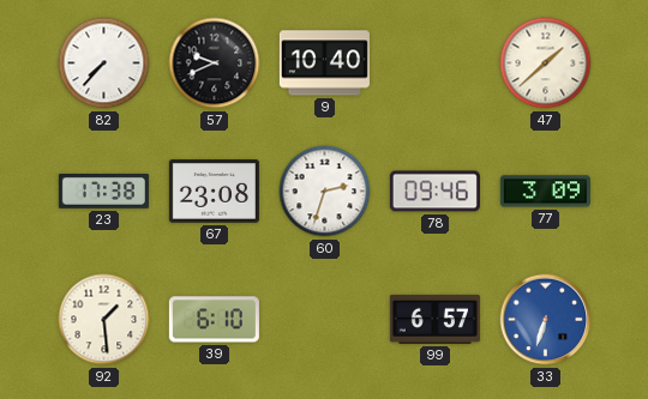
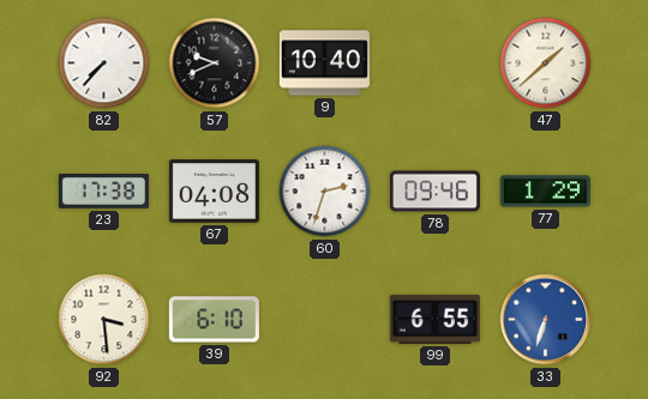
67: 23:08 -> 04:08 (214, 192)
77: 3:09 -> 1:29 (545, 192)
92: 1:29 -> 3:29 (104, 320)
99: 6:57 -> 6:55 (434, 319)
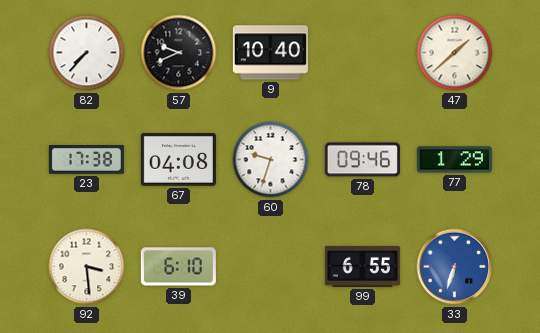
60: 2:33 -> 9:33 (271, 160)
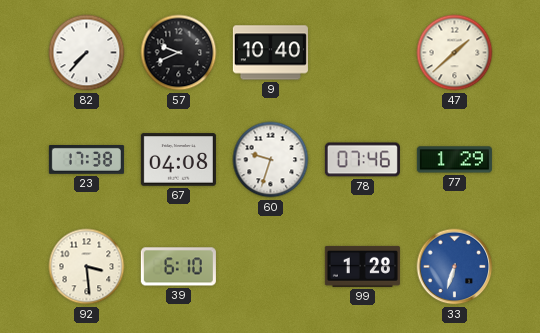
78: 09:46 -> 07:46 (362, 160)
99: 6:55 -> 1:28 (362, 266)
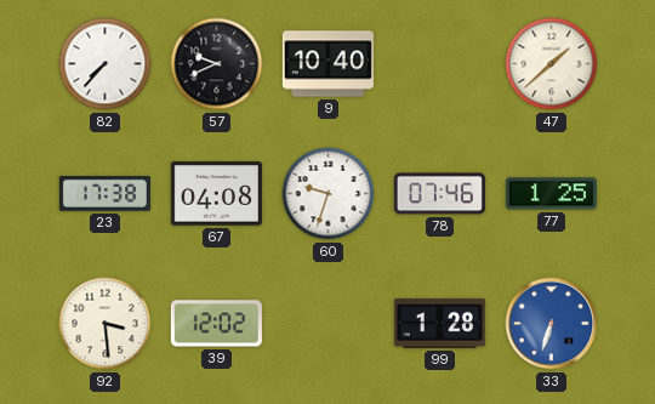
77: 1:29 -> 1:25 (551, 194)
39: 6:10 -> 12:02 (216, 324)
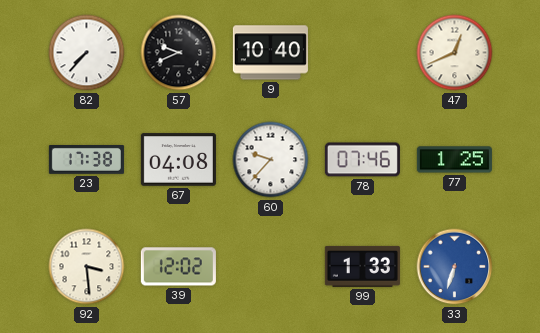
47: 1:38 -> 12:41 (455, 53)
60: 9:33 -> 9:37 (271, 160)
99: 1:28 -> 1:33 (362, 266)
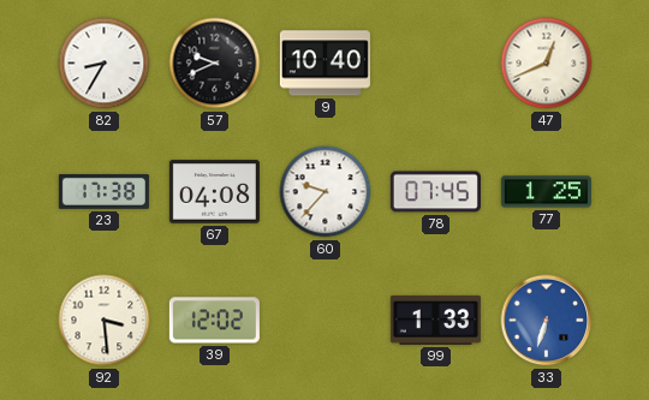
82: 7:37 -> 8:35 (105, 64)
78: 07:46 -> 07:45 (435, 192)
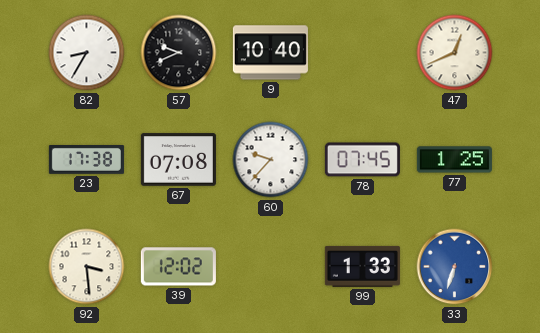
67: 04:08 -> 07:08 (178, 160)
